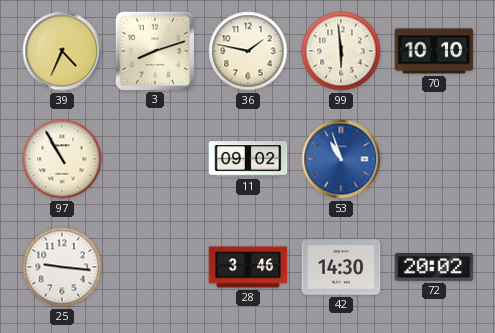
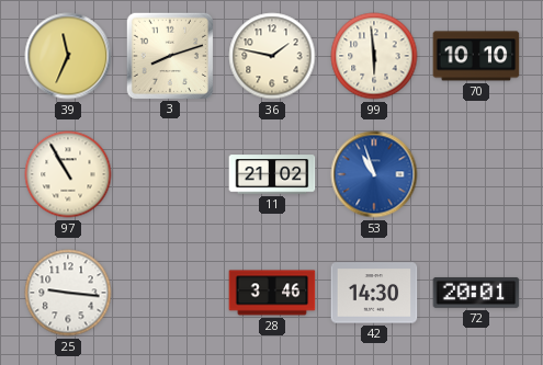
39: 4:34 -> 11:34 (68, 56)
11: 09:02 -> 21:02 (272, 174)
72: 20:02 -> 20:01 (476, 293)
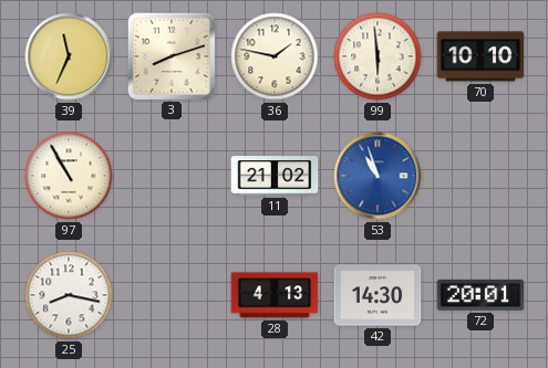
25: 9:16 -> 8:17 (69, 295)
28: 3:46 -> 4:13 (275, 295)
